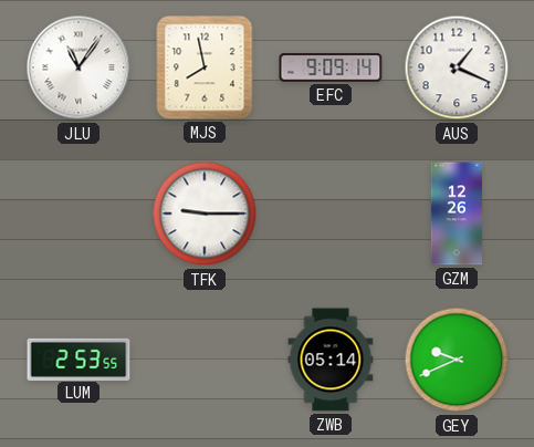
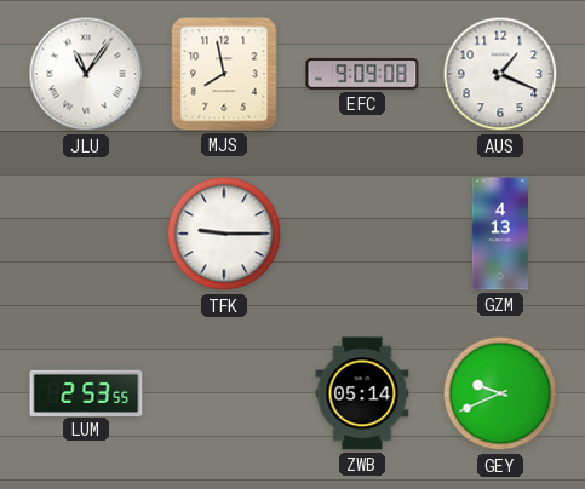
EFC: 9:09:14 -> 9:09:08 (362, 74)
GZM: 12:26 -> 4:13 (500, 234)
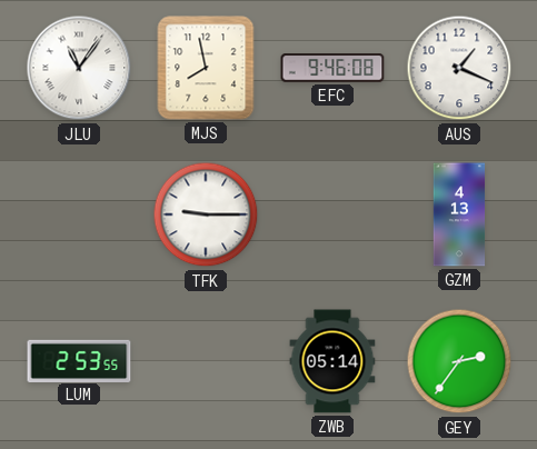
EFC: 9:09 -> 9:46 (332, 68)
GEY: 9:41 -> 2:36 (459, 361)
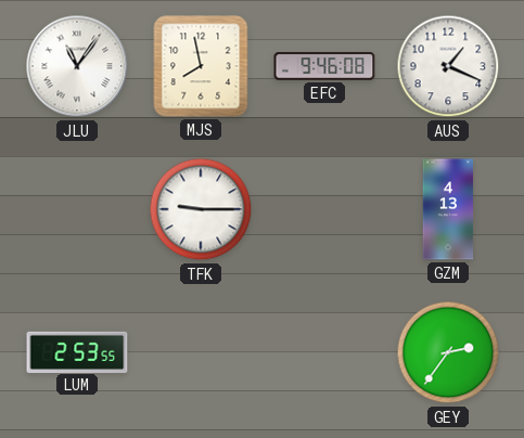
ZWB: 05:14 -> none (332, 361)
